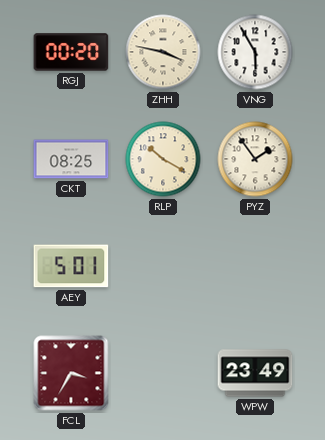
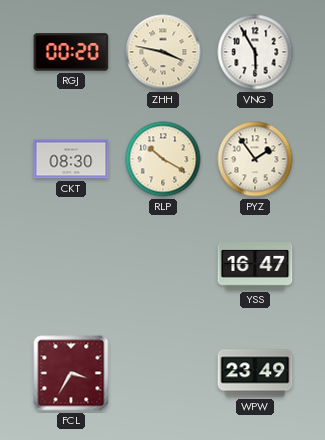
CKT: 08:25 -> 08:30 (71, 159)
AEY: 5:01 -> none (71, 266)
YSS: none -> 16:47 (255, 267)
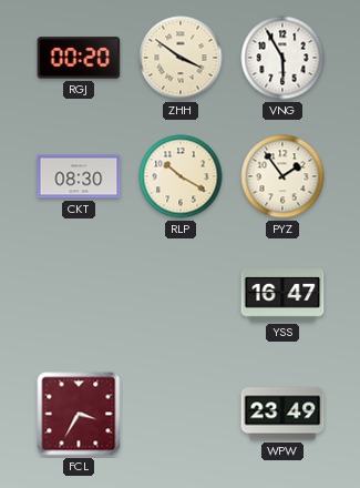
ZHH: 3:47 -> 3:51 (181, 58)
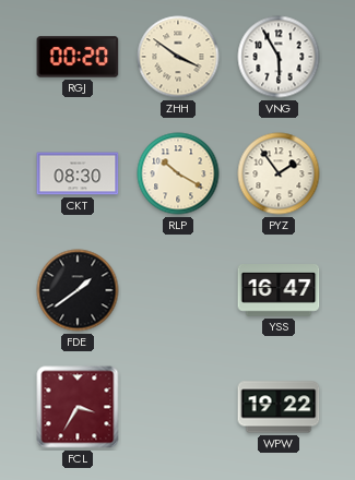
FDE: none -> 1:39 (78, 290)
WPW: 23:49 -> 19:22 (279, 407)
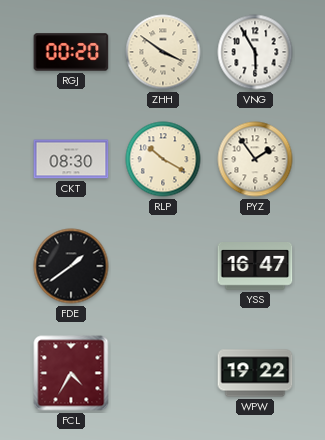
FCL: 3:35 -> 4:35 (71, 373)
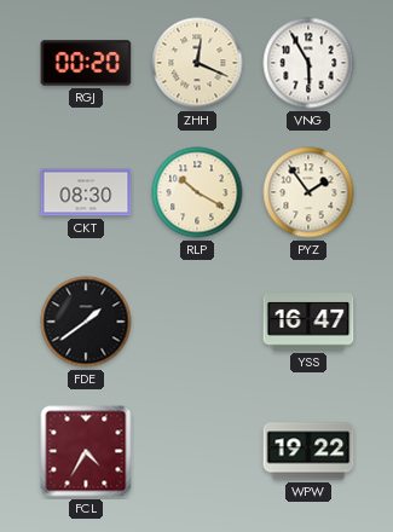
ZHH: 3:51 -> 12:19 (197, 63)
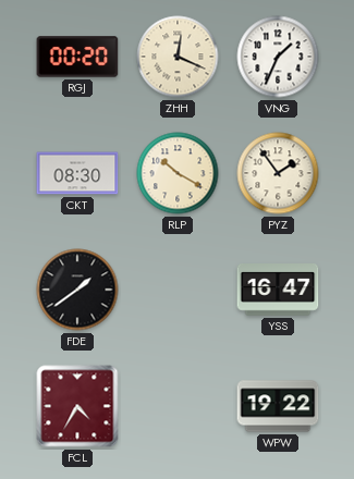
VNG: 5:55 -> 1:34 (278, 57)
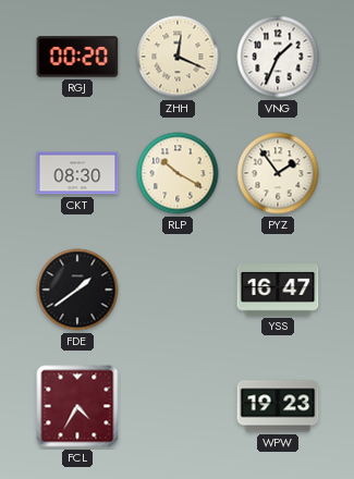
WPW: 19:22 -> 19:23 (278, 406)
